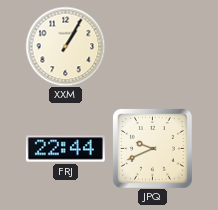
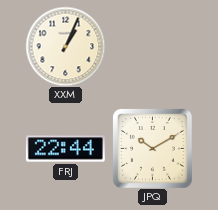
XXM: 1:05 -> 1:04 (65, 46)
JPQ: 9:41 -> 10:10 (153, 149)
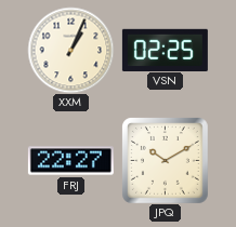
VSN: none -> 02:25 (165, 50)
FRJ: 22:44 -> 22:27 (70, 161)
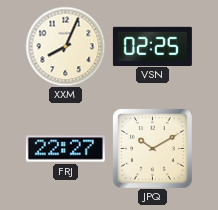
XXM: 1:04 -> 8:04 (65, 46)
